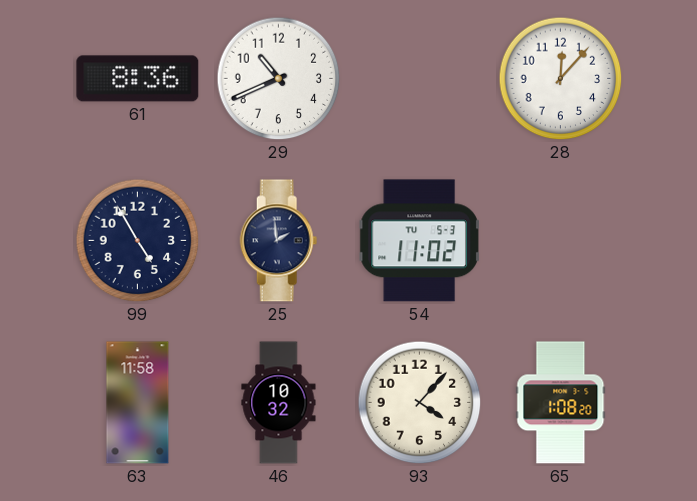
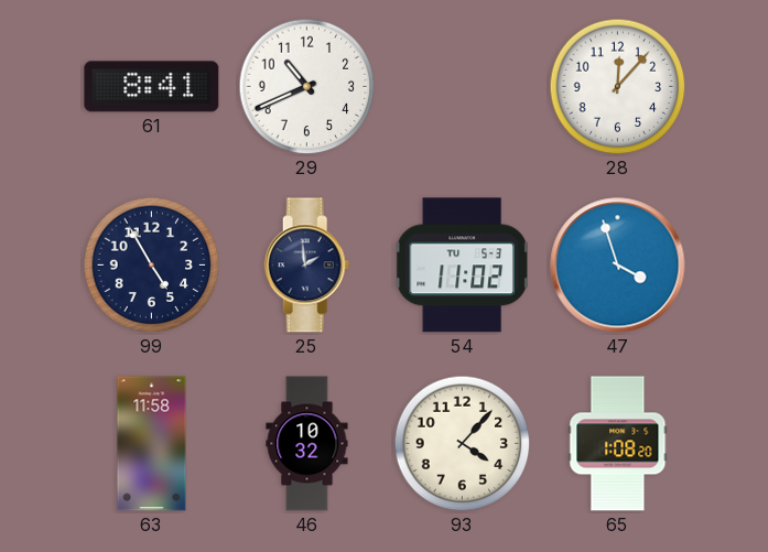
61: 8:36 -> 8:41 (152, 87)
47: none -> 3:57 (618, 266)
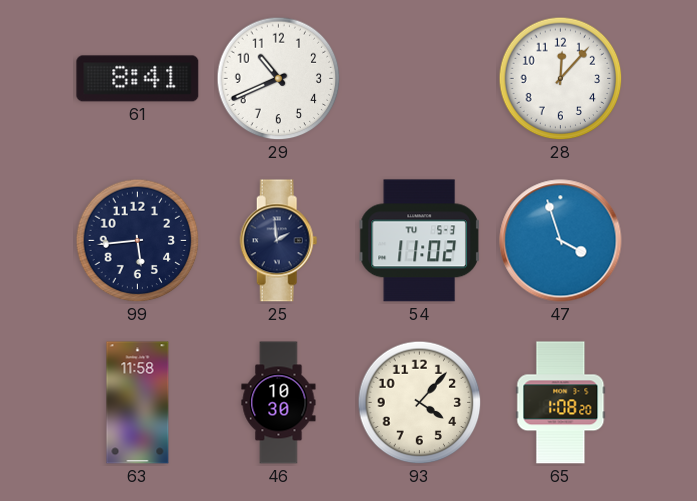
99: 4:55 -> 5:44 (138, 241)
46: 10:32 -> 10:30 (279, 403)
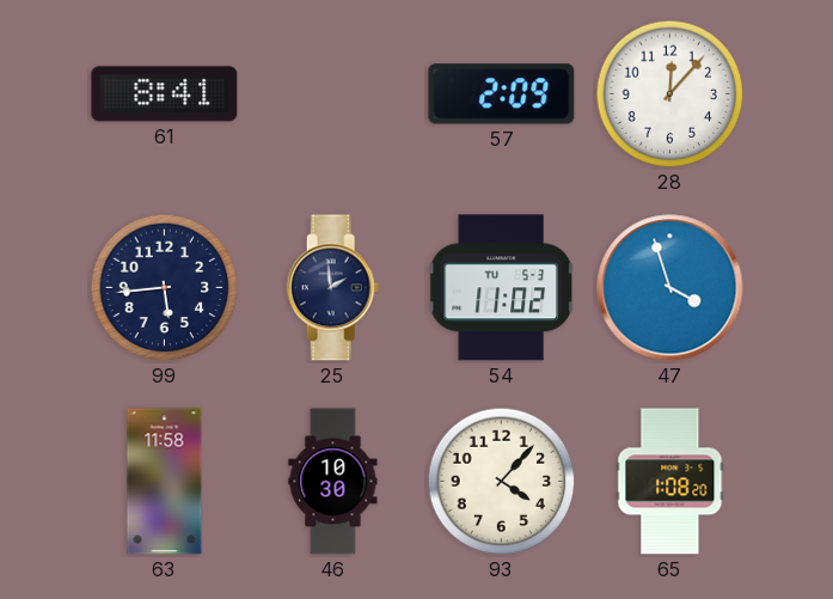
29: 10:41 -> none (279, 79)
57: none -> 2:09 (502, 94)
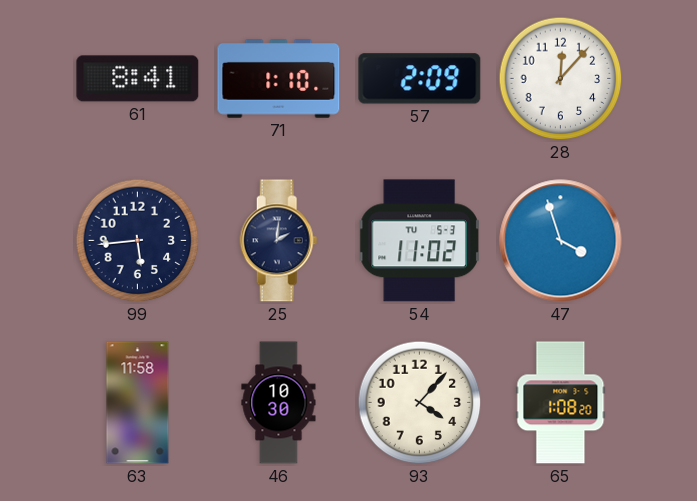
71: none -> 1:10 (279, 79)
25: 1:59 -> 2:01 (279, 241)
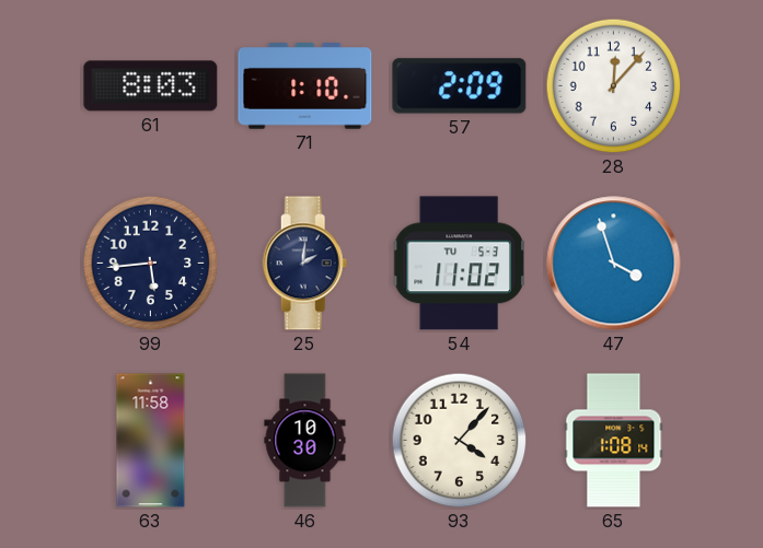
61: 8:41 -> 8:03 (151, 86)
65: 1:08:20 -> 1:08:14 (614, 441)
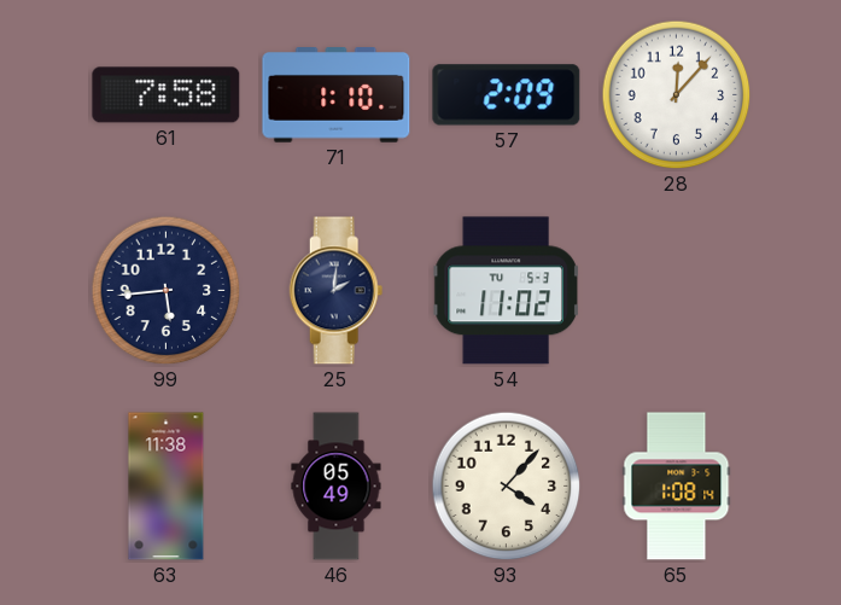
61: 8:03 -> 7:58 (167, 95)
47: 3:57 -> none (614, 264)
63: 11:58 -> 11:38 (167, 487)
46: 10:30 -> 05:49 (337, 487)
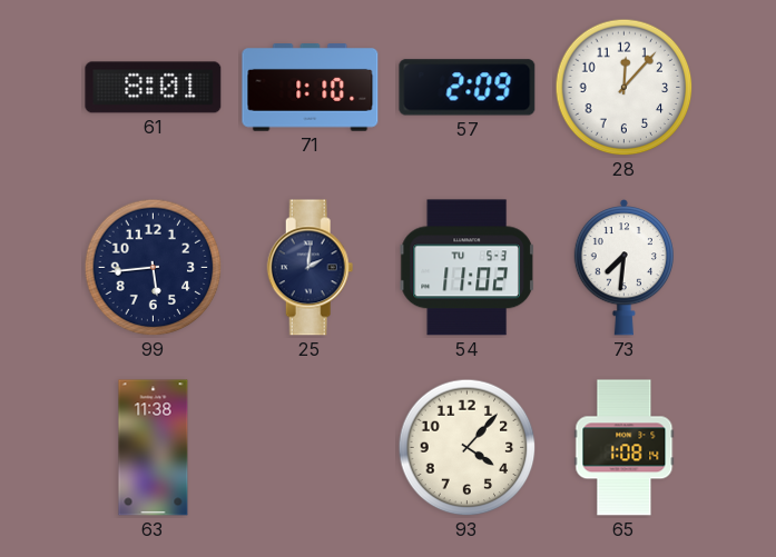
61: 7:58 -> 8:01 (154, 88)
73: none -> 7:31 (623, 268)
46: 05:49 -> none (337, 487)
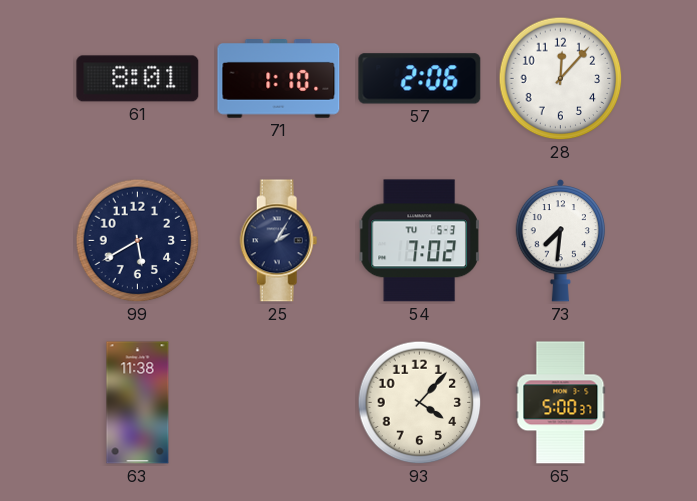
57: 2:09 -> 2:06 (420, 79)
99: 5:44 -> 5:40 (138, 241)
25: 2:01 -> 2:05 (279, 241)
54: 11:02 -> 7:02 (419, 241)
65: 1:08 -> 5:00 (561, 403)
